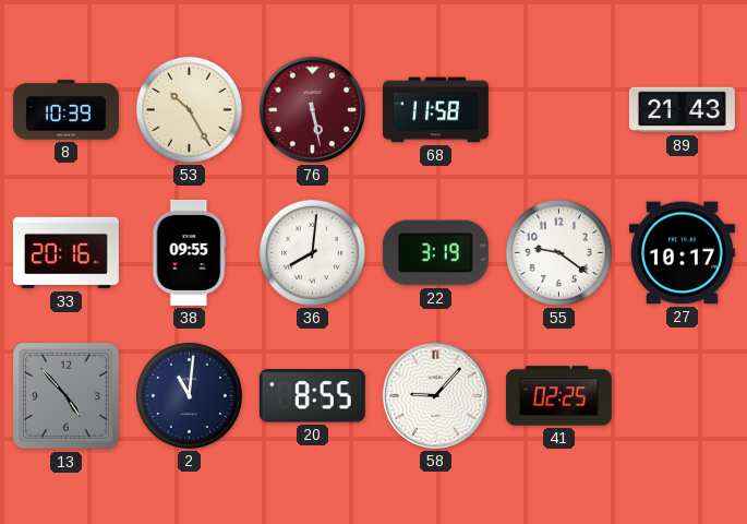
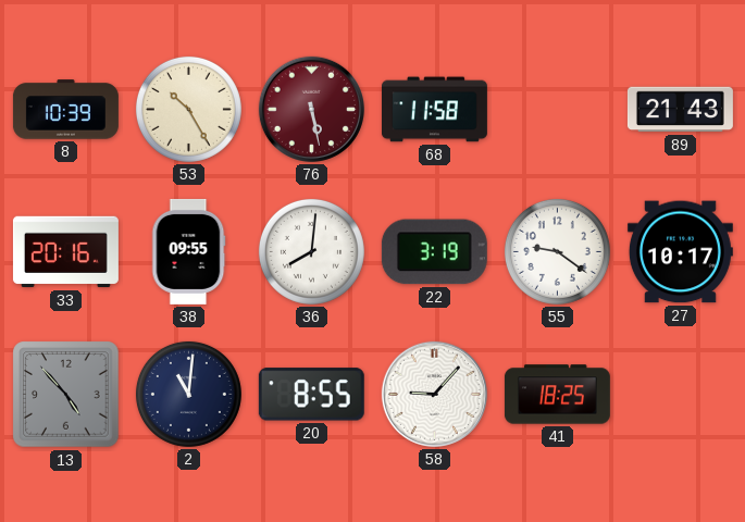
41: 02:25 -> 18:25 (557, 395)
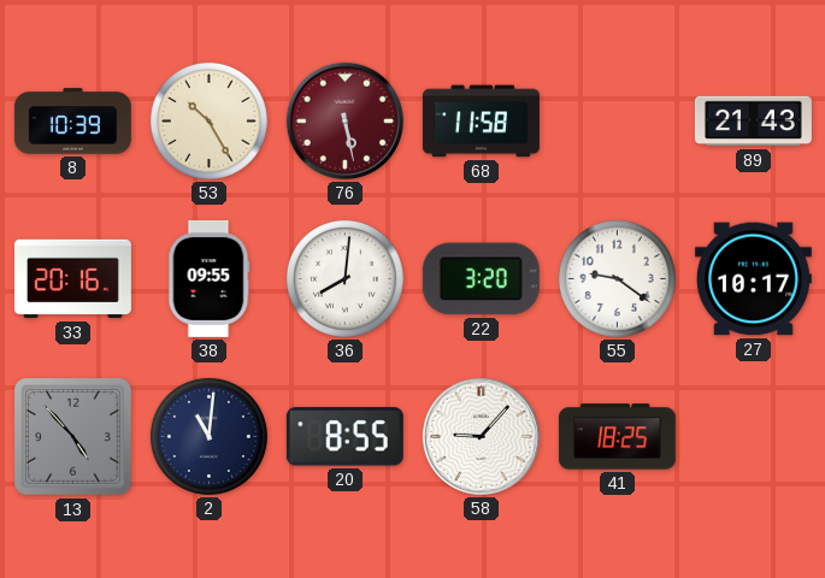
22: 3:19 -> 3:20 (481, 279)
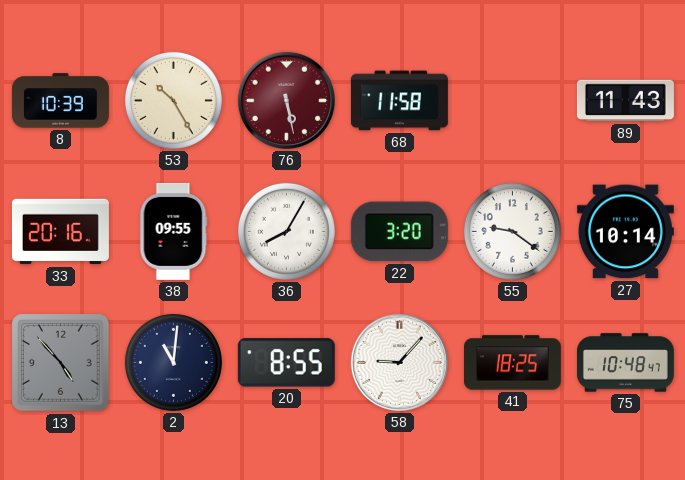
89: 21:43 -> 11:43 (625, 101)
36: 8:01 -> 8:05 (286, 231)
27: 10:17 -> 10:14 (625, 232)
75: none -> 10:48 (625, 363)
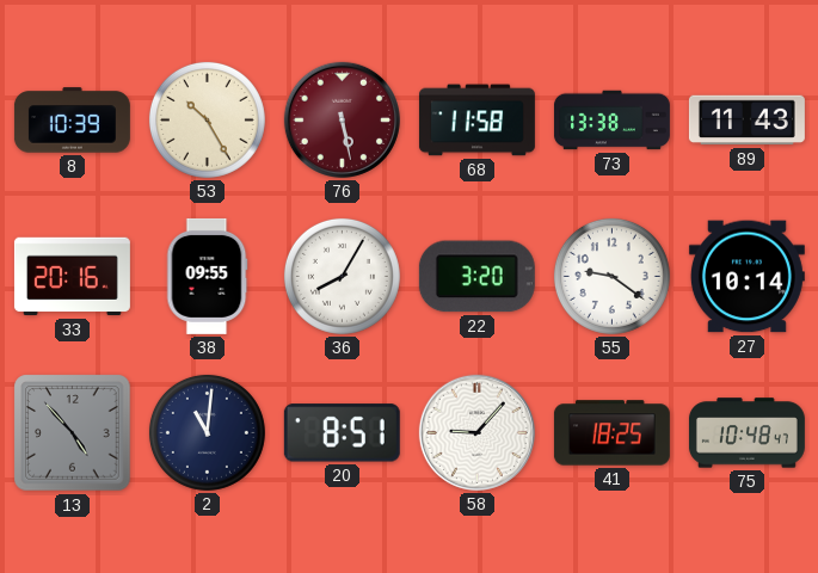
73: none -> 13:38 (611, 121)
20: 8:55 -> 8:51 (342, 433)
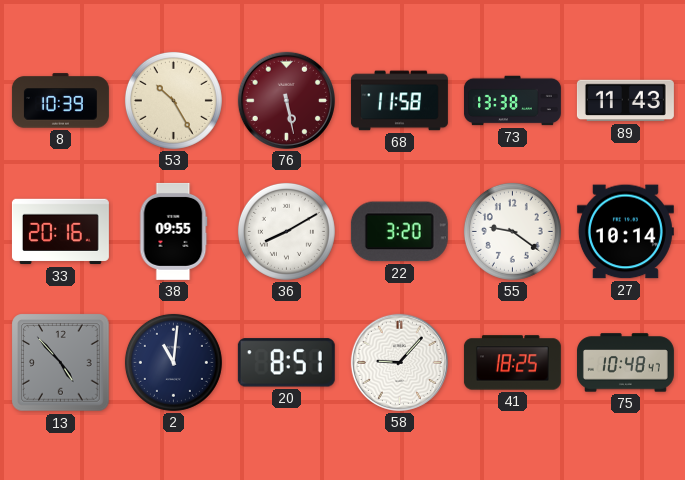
36: 8:05 -> 8:10 (286, 231)
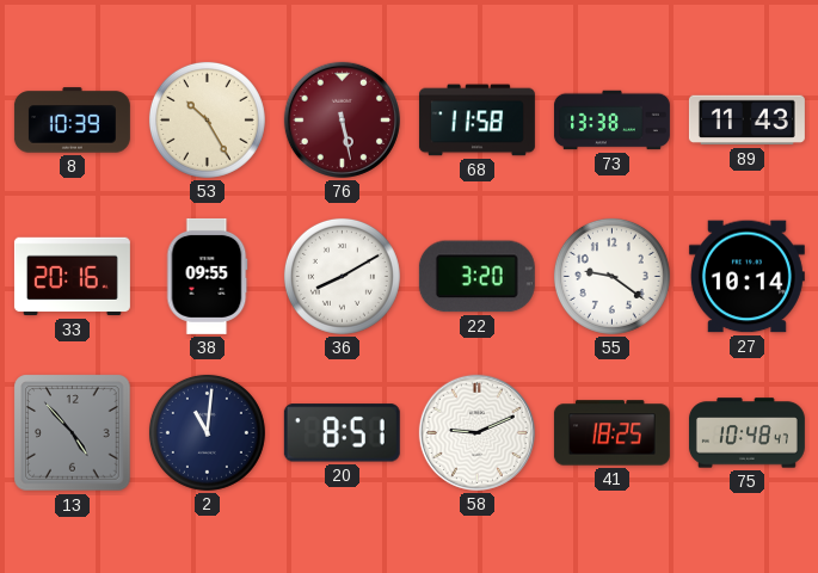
58: 9:07 -> 9:11 (476, 432)
